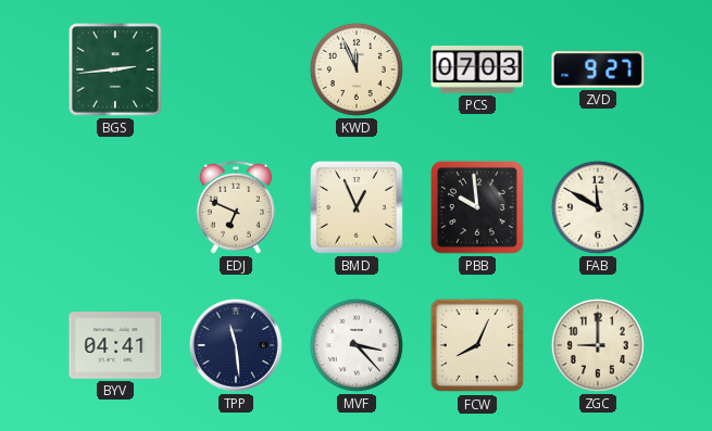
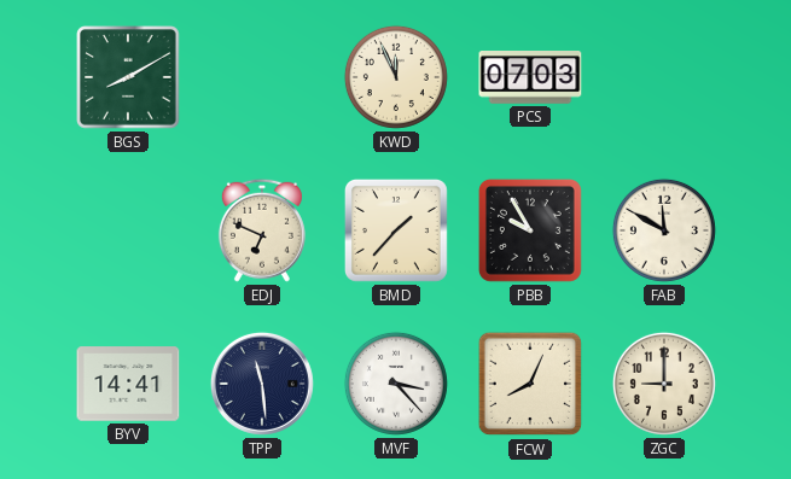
BGS: 2:44 -> 8:10 (128, 77)
ZVD: 9:27 -> none (598, 69)
BMD: 12:56 -> 1:37 (396, 230)
PBB: 9:59 -> 9:55 (530, 230)
BYV: 04:41 -> 14:41 (128, 384)
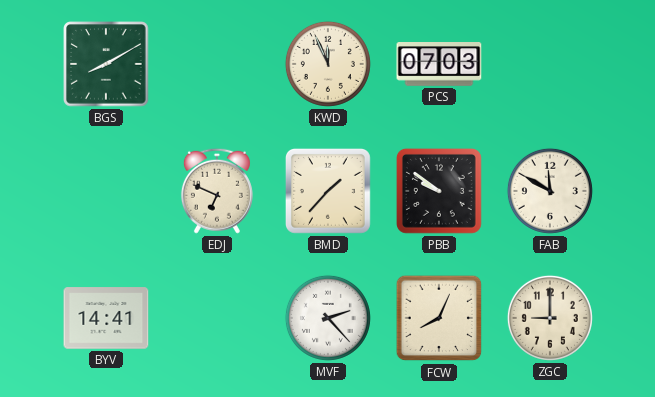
PBB: 9:55 -> 9:51 (439, 191)
TPP: 11:29 -> none (262, 384)
MVF: 3:23 -> 2:23 (328, 318)
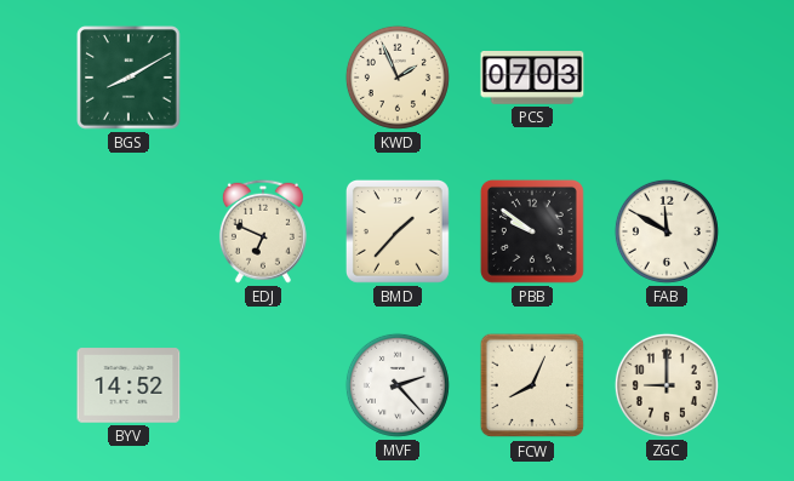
KWD: 11:56 -> 1:56 (398, 78)
BYV: 14:41 -> 14:52 (128, 385)
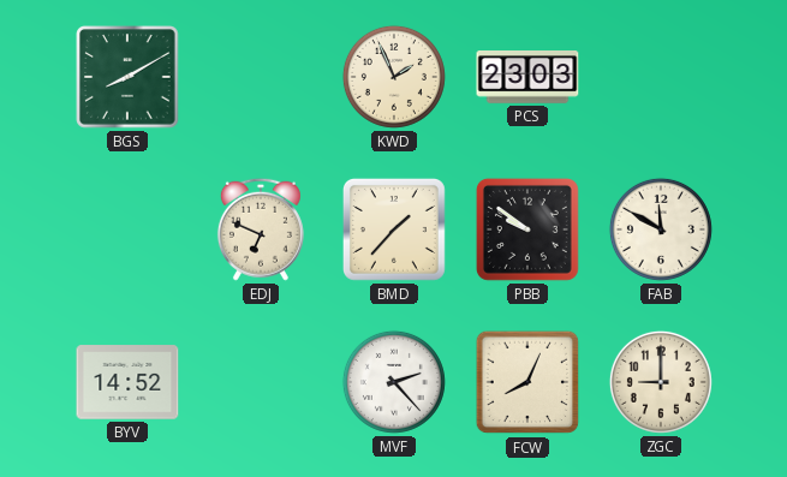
PCS: 07:03 -> 23:03 (527, 77)
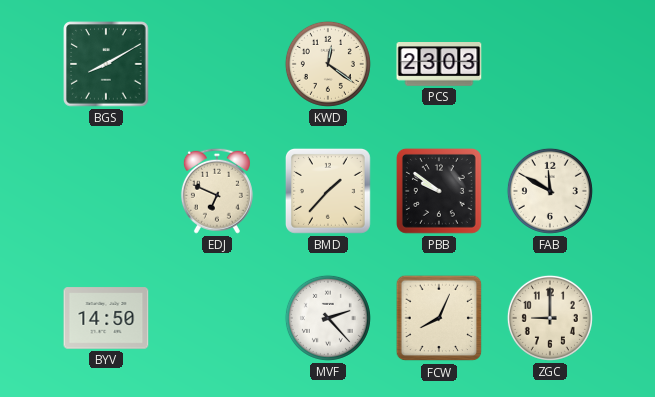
KWD: 1:56 -> 12:21 (328, 64)
BYV: 14:52 -> 14:50 (106, 318)
